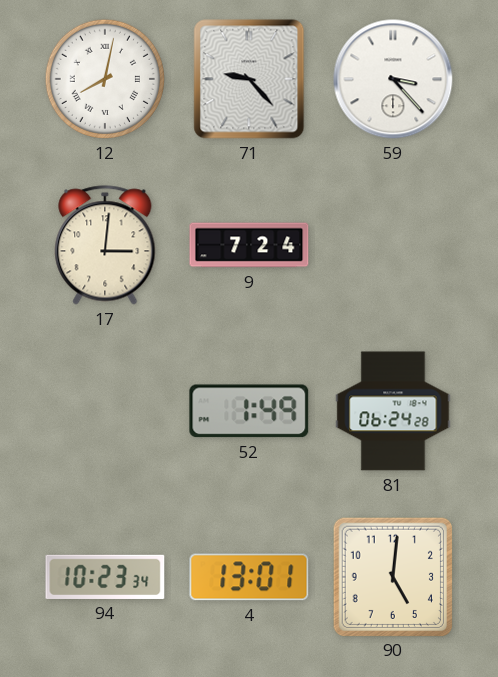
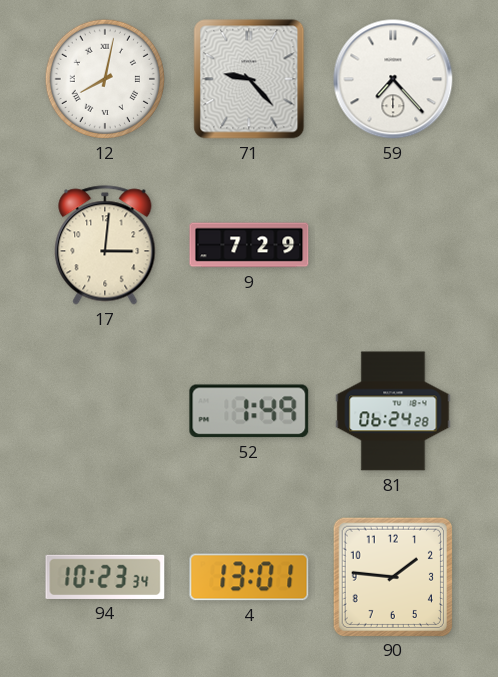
59: 3:23 -> 7:23 (393, 79)
9: 7:24 -> 7:29 (249, 245)
90: 5:01 -> 1:46 (392, 576)
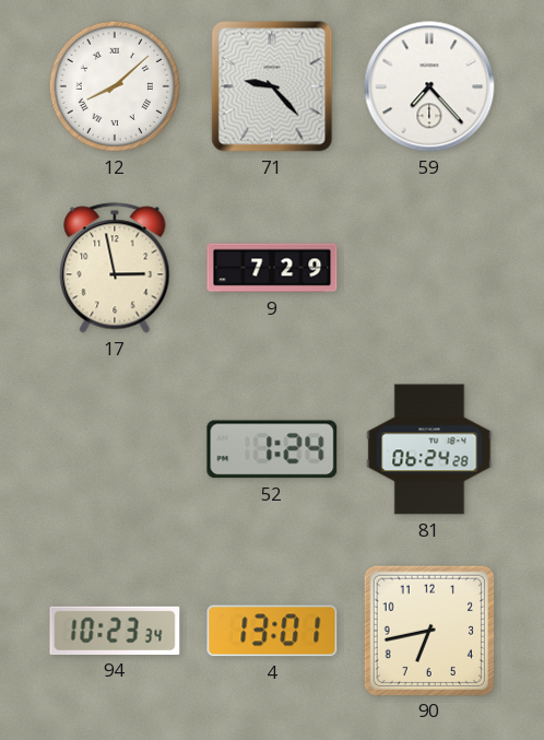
12: 8:02 -> 8:08 (115, 86)
17: 3:01 -> 2:58 (115, 268)
52: 1:49 -> 1:24 (272, 449)
90: 1:46 -> 6:43 (428, 630)
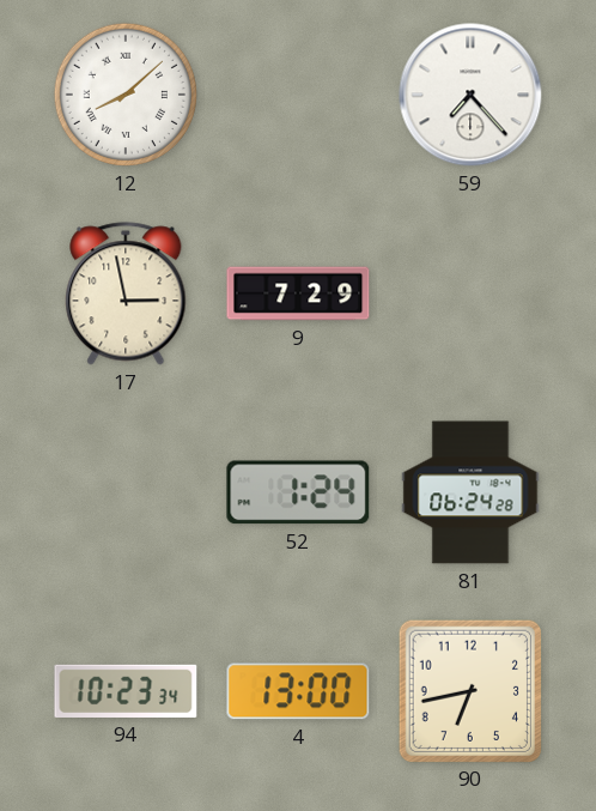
71: 9:23 -> none (272, 86)
4: 13:01 -> 13:00 (298, 691)
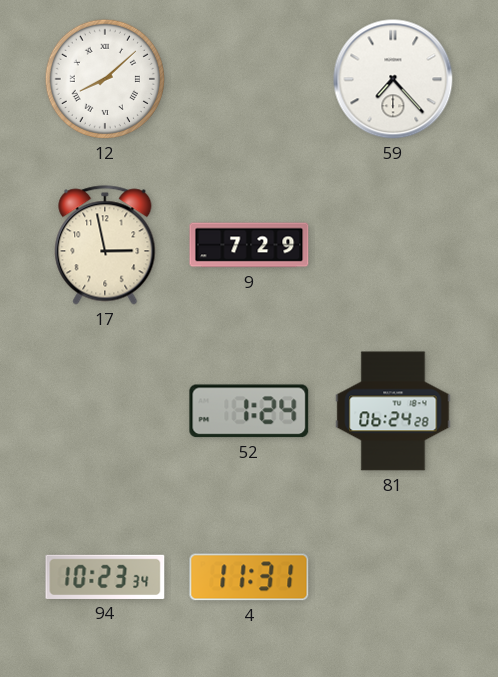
4: 13:00 -> 11:31 (249, 577)
90: 6:43 -> none (469, 690)
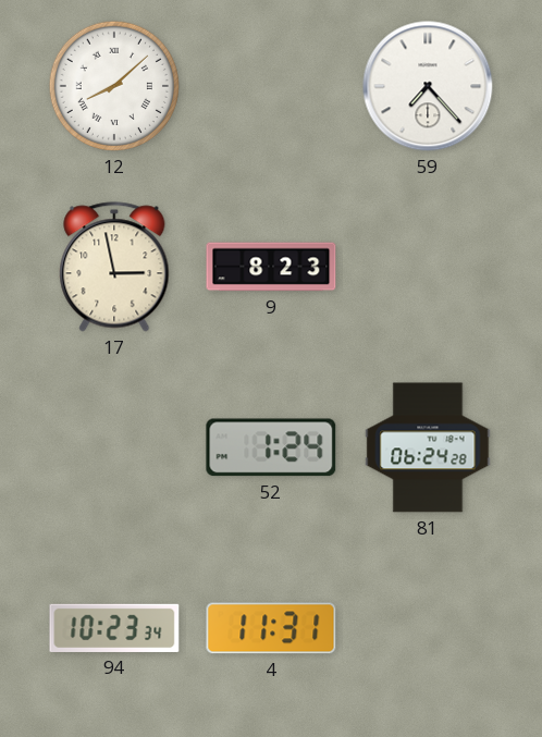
9: 7:29 -> 8:23 (271, 267)
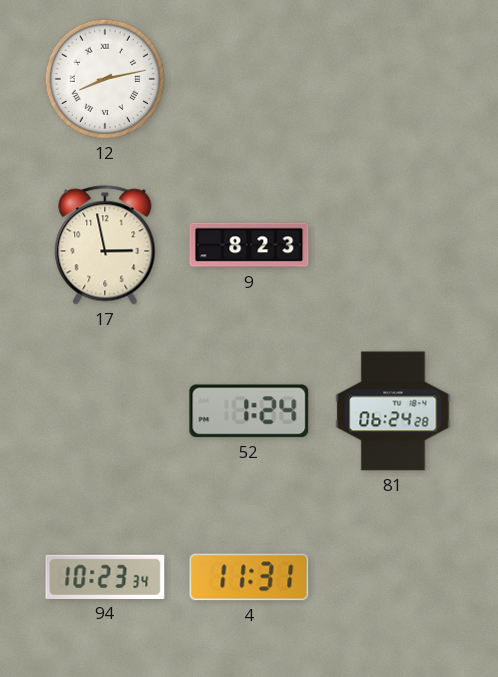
12: 8:08 -> 8:13 (105, 79)
59: 7:23 -> none (428, 86)
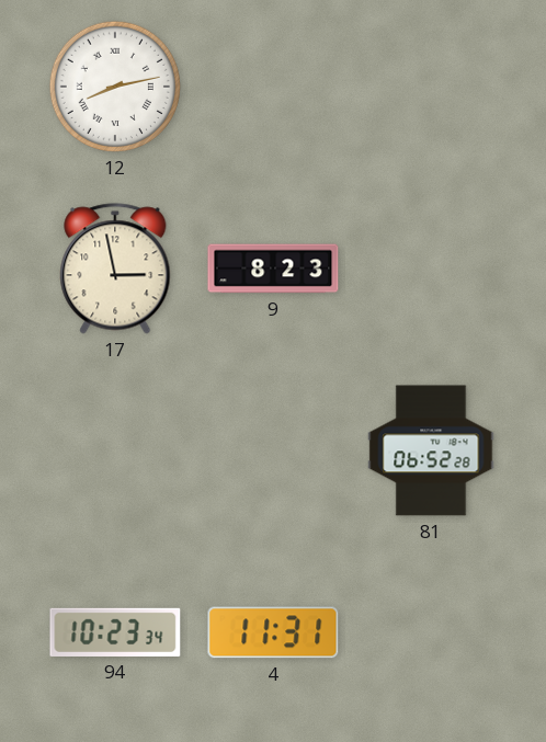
52: 1:24 -> none (249, 411)
81: 06:24 -> 06:52 (431, 450)
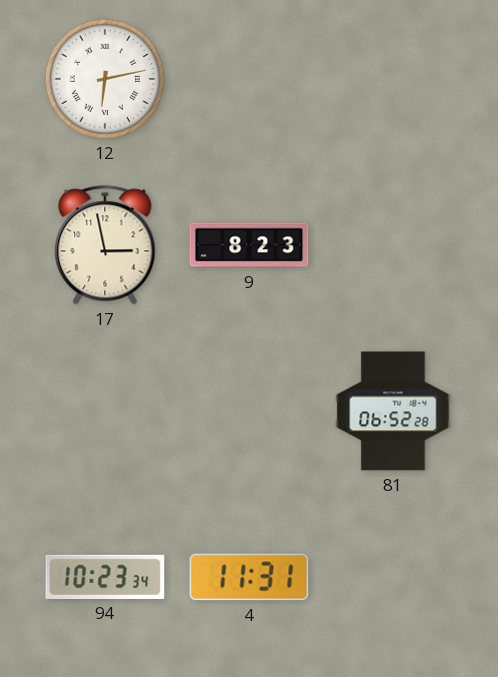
12: 8:13 -> 6:13 (105, 79)
